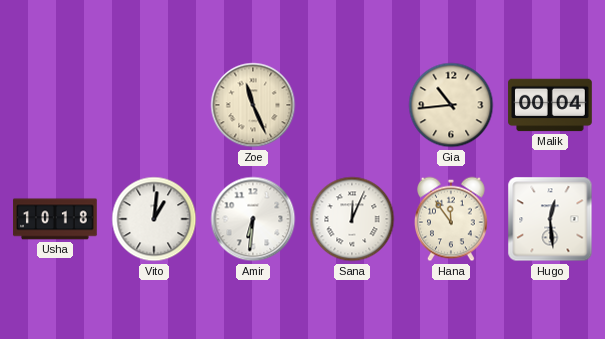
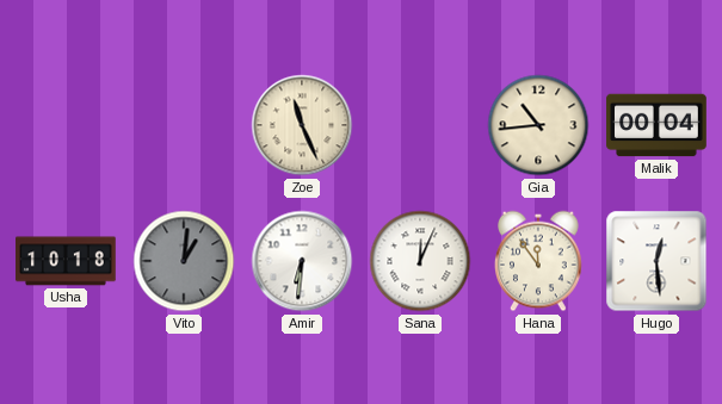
Vito dial: white -> grey (184, 261)
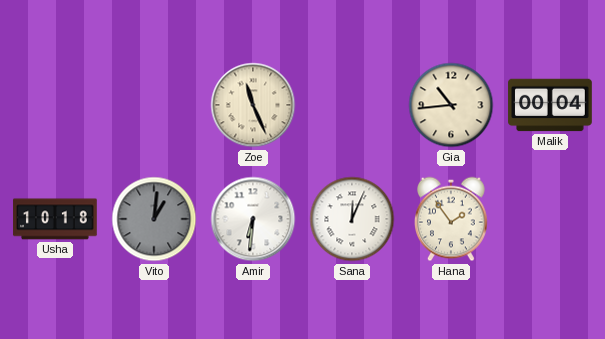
Hana: 11:54 -> 1:54 (452, 219)
Hugo: 12:29 -> none (656, 261)
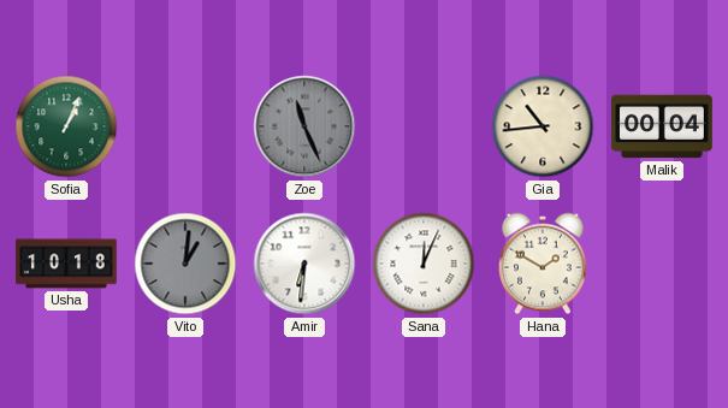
Sofia: none -> 1:04 (66, 126)
Zoe dial: cream -> grey (304, 126)
Hana: 1:54 -> 1:50 (544, 264)
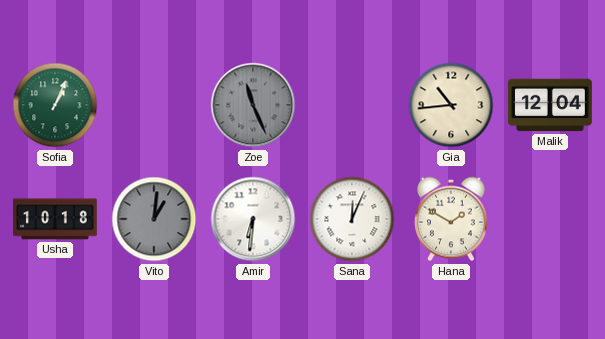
Malik: 00:04 -> 12:04 (550, 105)
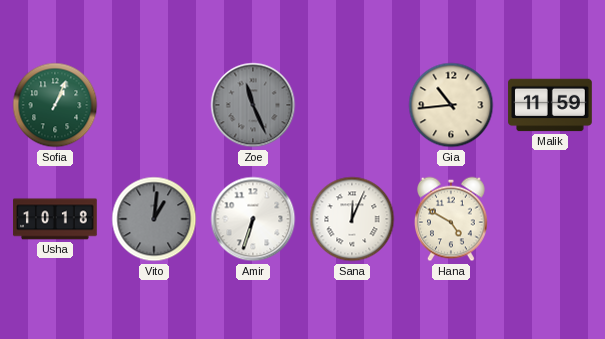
Malik: 12:04 -> 11:59 (550, 105)
Amir: 6:31 -> 6:33 (253, 219)
Hana: 1:50 -> 4:50 (452, 219)
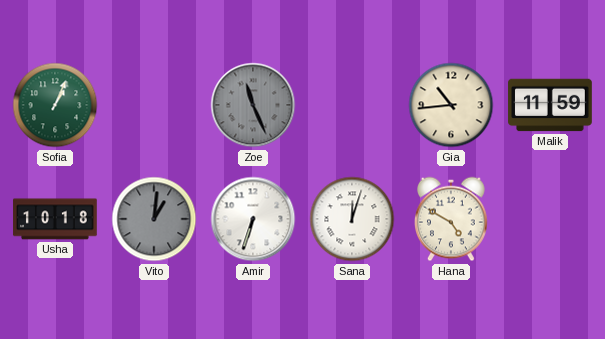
Sana: 12:04 -> 12:03 (352, 219)
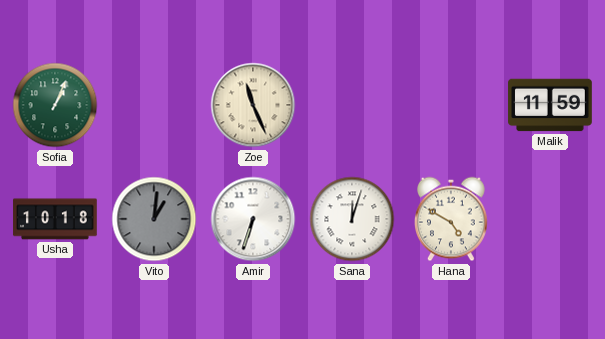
Zoe dial: grey -> cream (253, 105)
Gia: 10:44 -> none (451, 105)
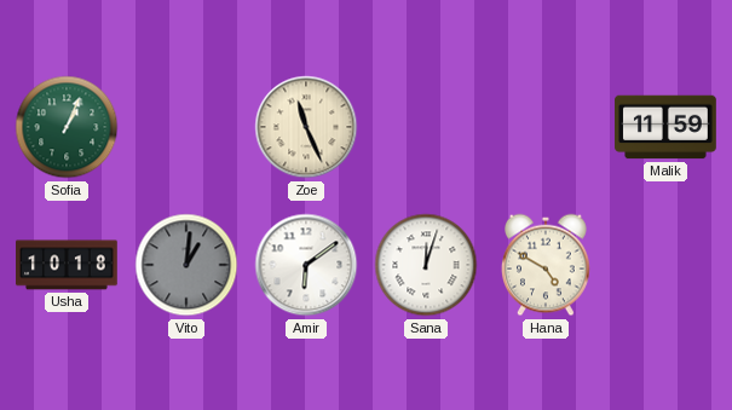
Amir: 6:33 -> 6:09 (306, 265)
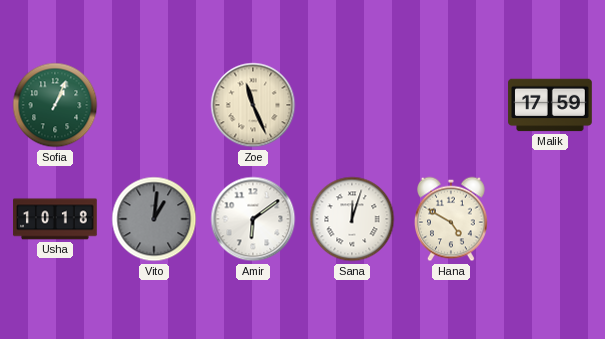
Malik: 11:59 -> 17:59 (550, 105)
